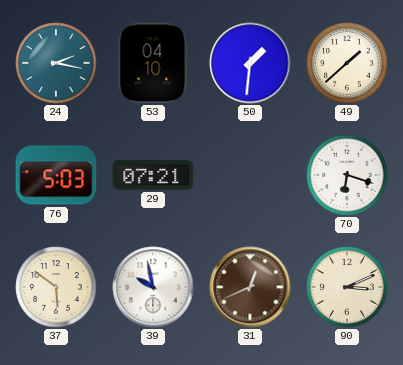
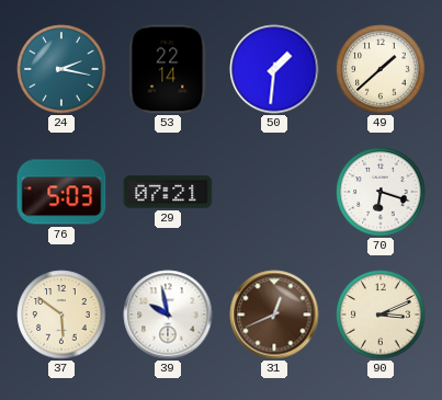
53: 04:10 -> 22:14 (168, 69)
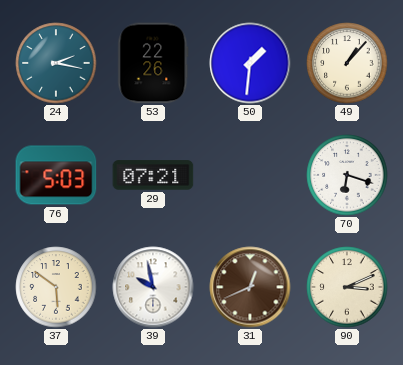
53: 22:14 -> 22:26 (153, 63)
49: 1:38 -> 1:07 (347, 63)
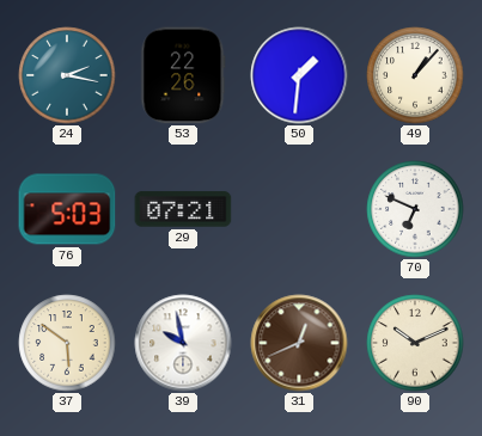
70: 6:18 -> 6:49 (415, 209)
90: 3:11 -> 10:11 (415, 343)
